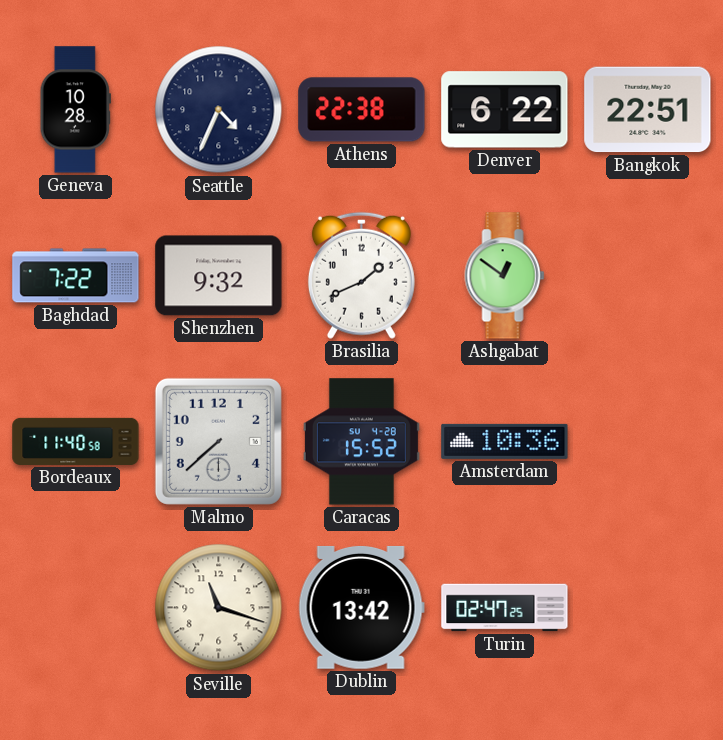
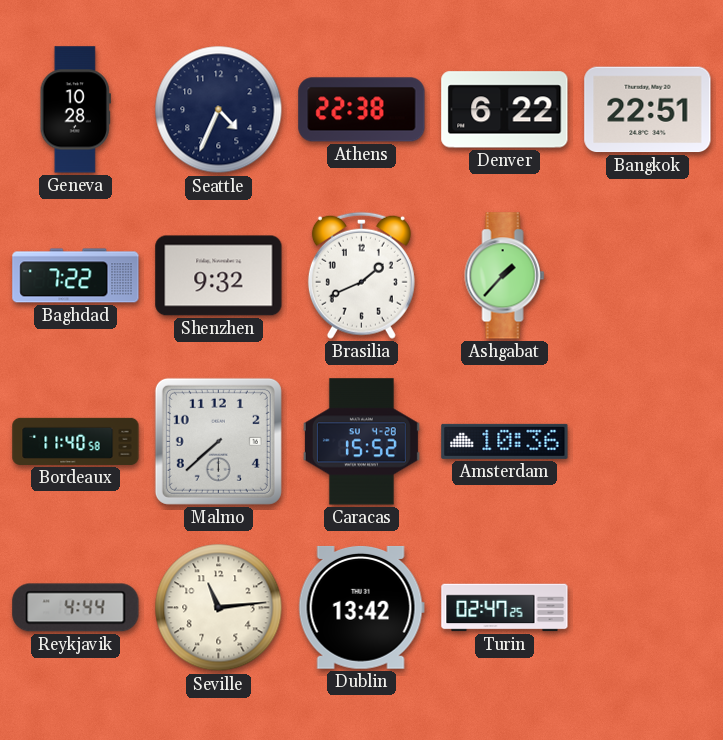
Ashgabat: 12:51 -> 1:37 (505, 276)
Reykjavik: none -> 4:44 (76, 608)
Seville: 11:18 -> 11:14 (219, 608)
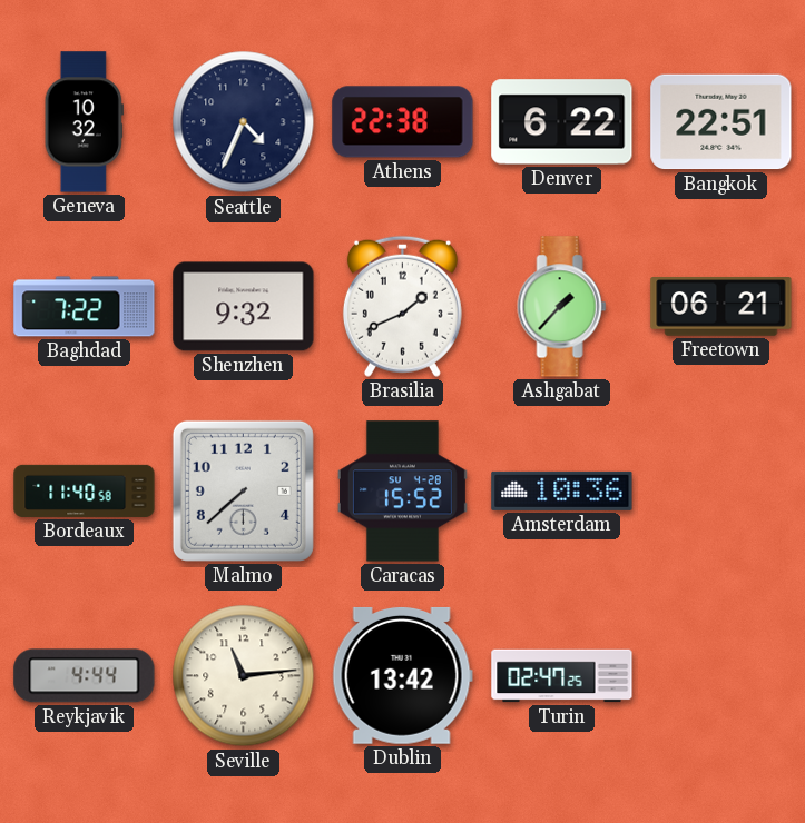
Geneva: 10:28 -> 10:32 (84, 122)
Freetown: none -> 06:21 (721, 307)
